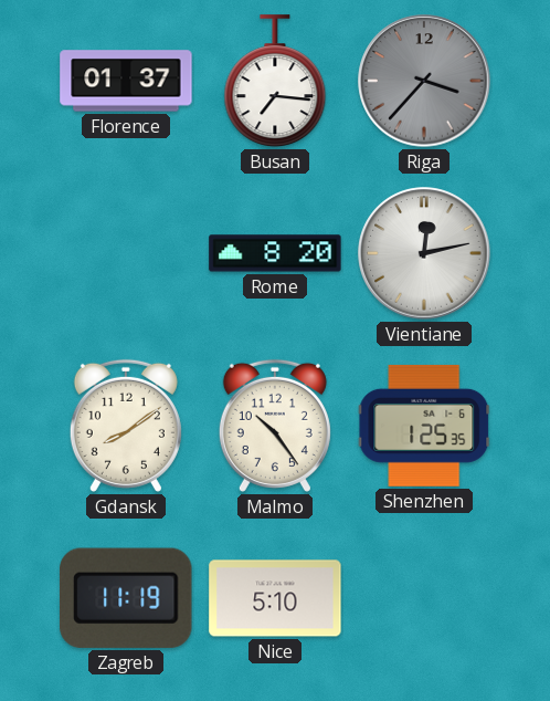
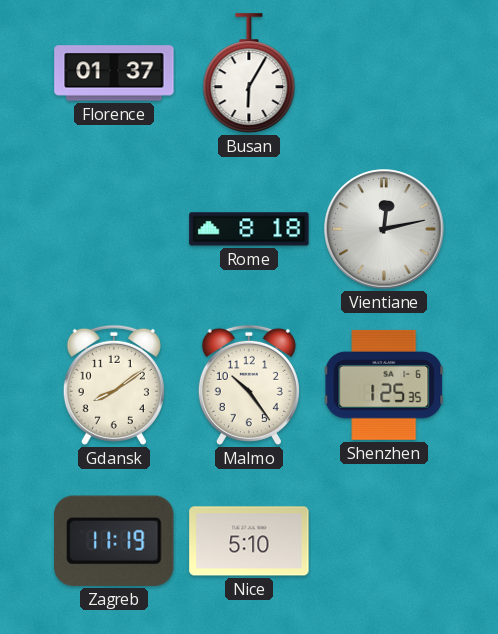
Busan: 7:16 -> 6:05 (249, 74)
Riga: 3:37 -> none (424, 81)
Rome: 8:20 -> 8:18 (249, 229)
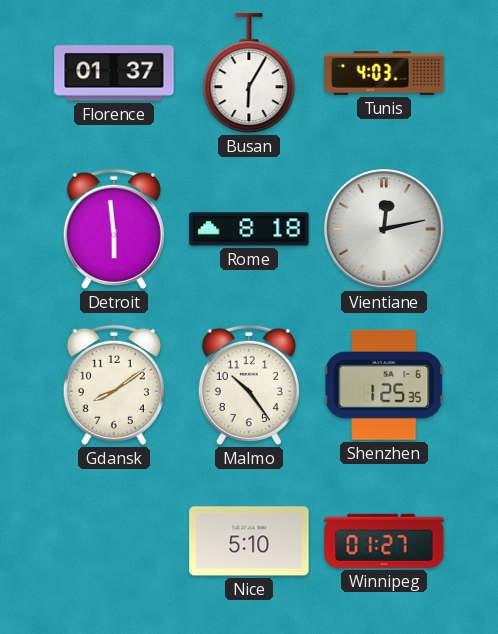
Tunis: none -> 4:03 (384, 73)
Detroit: none -> 5:59 (114, 229)
Zagreb: 11:19 -> none (114, 541)
Winnipeg: none -> 01:27 (384, 541)
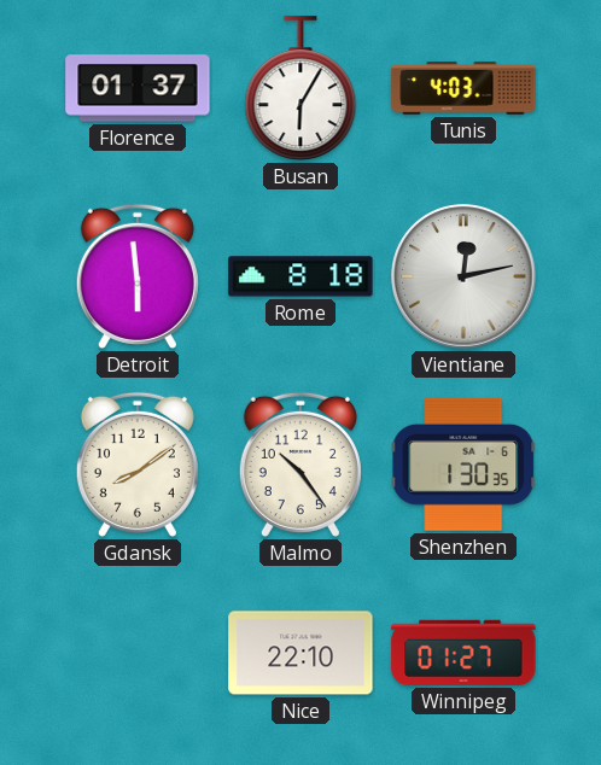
Shenzhen: 1:25 -> 1:30 (463, 465)
Nice: 5:10 -> 22:10 (300, 653)
